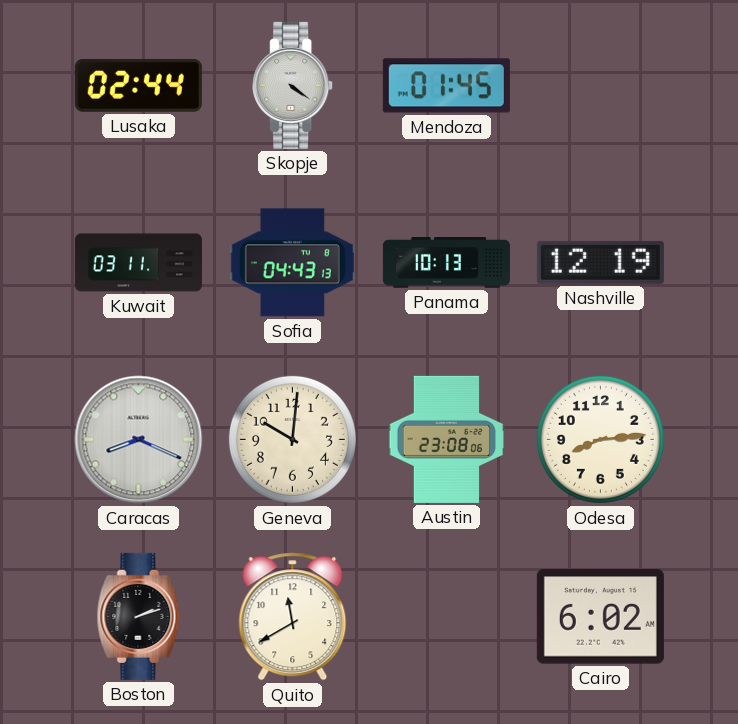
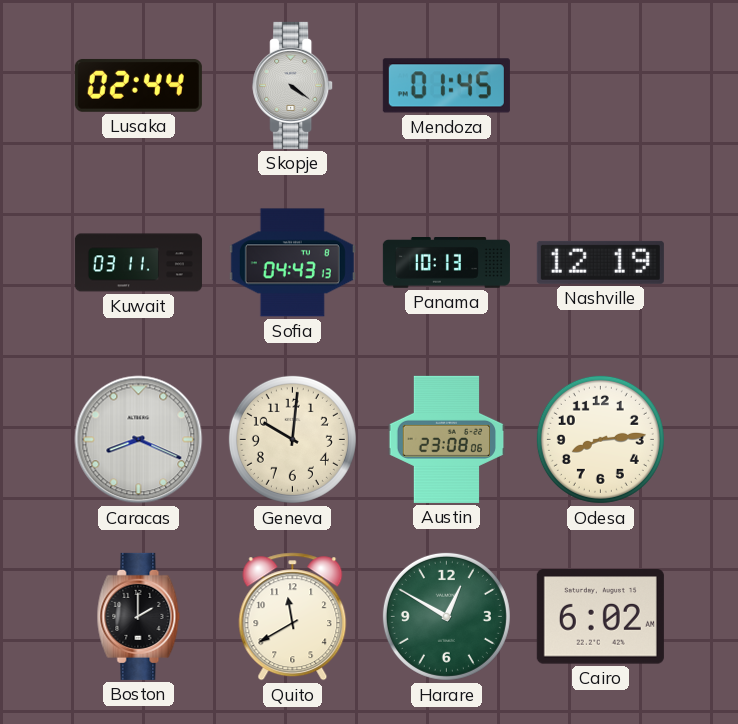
Boston: 2:12 -> 2:00 (139, 616)
Harare: none -> 12:50 (446, 616)
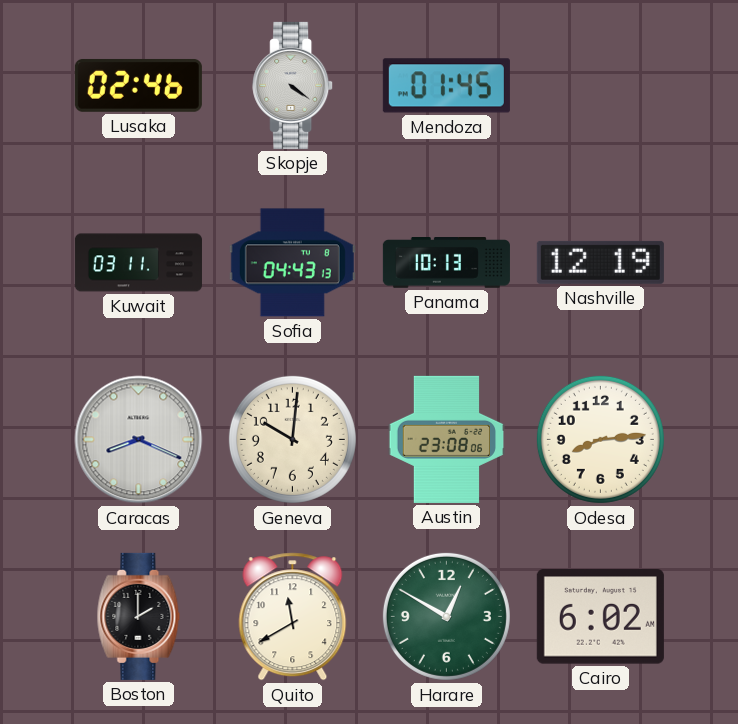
Lusaka: 02:44 -> 02:46 (138, 85)
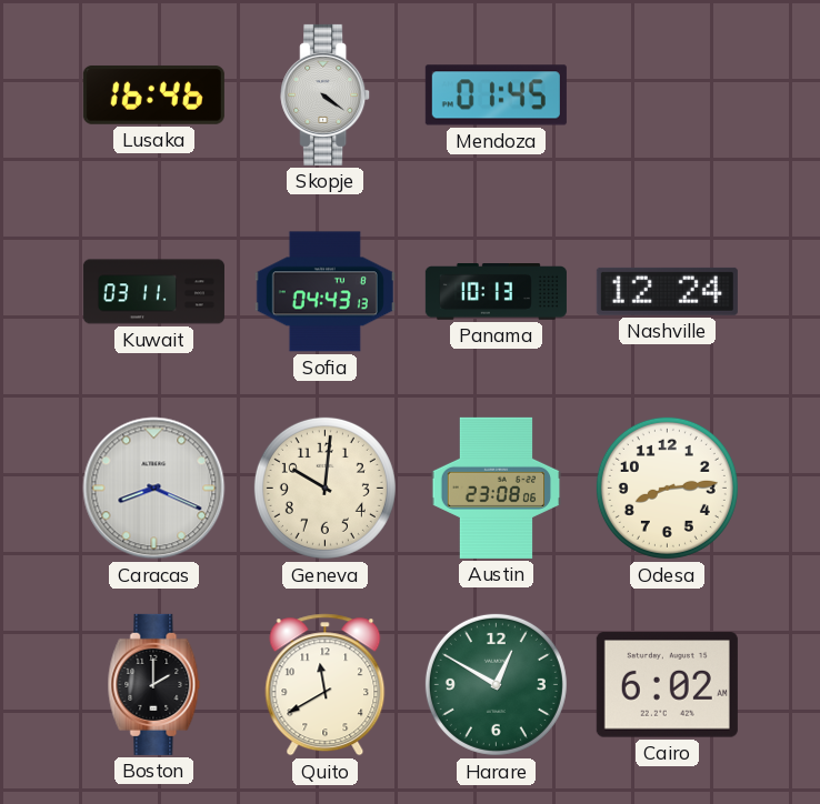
Lusaka: 02:46 -> 16:46 (153, 94)
Nashville: 12:19 -> 12:24 (667, 291)
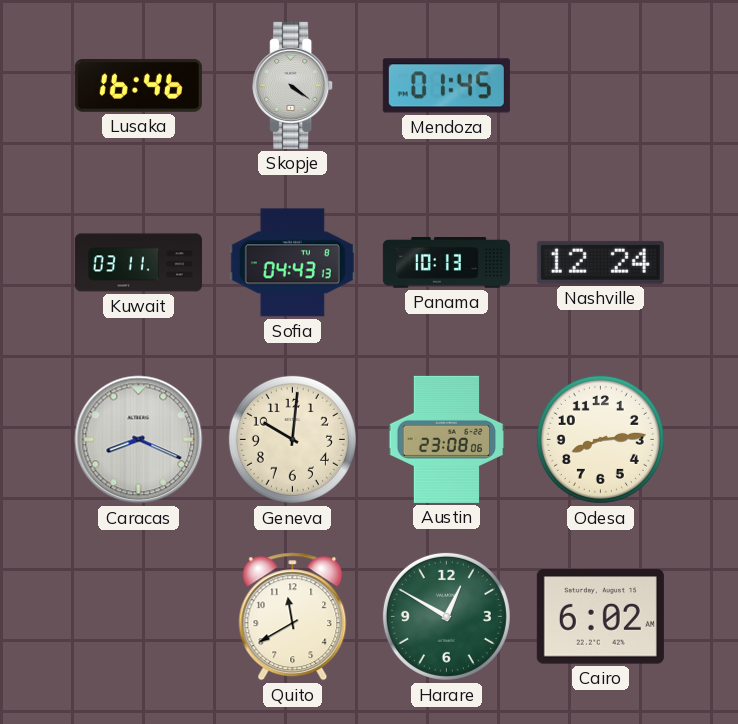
Boston: 2:00 -> none (154, 684)
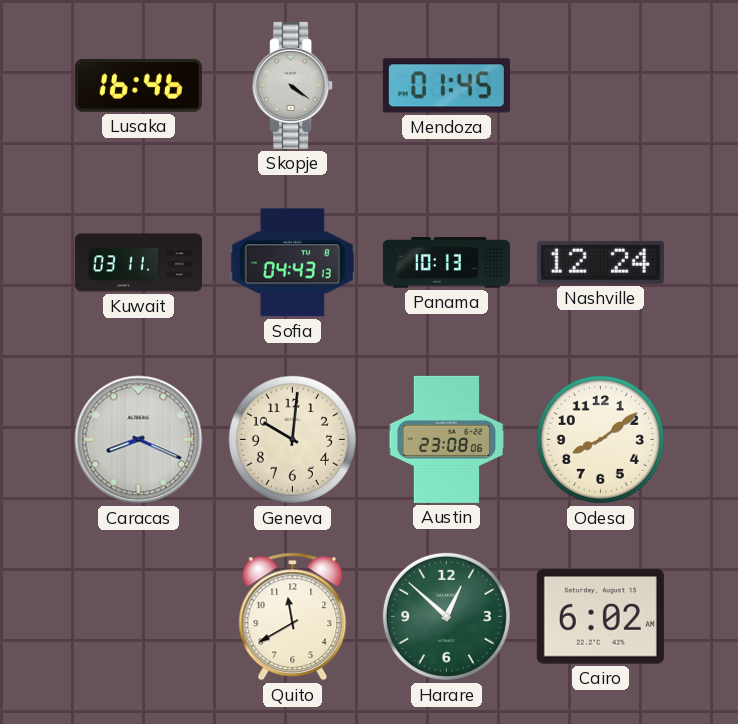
Odesa: 8:14 -> 8:09 (600, 439)
Harare: 12:50 -> 12:52 (446, 616)
